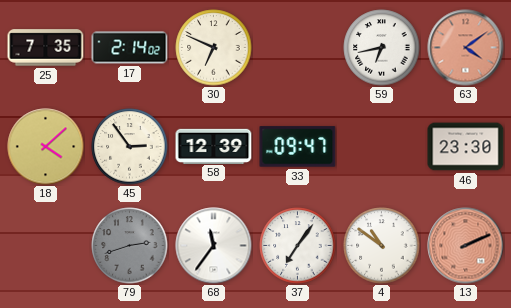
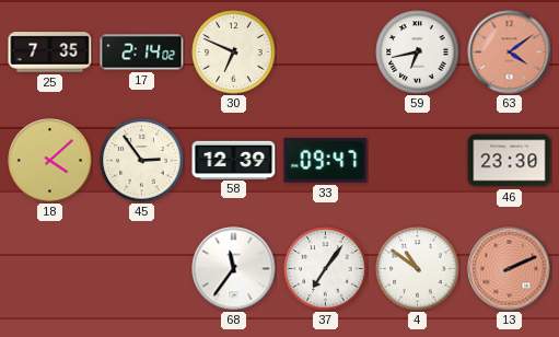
79: 2:42 -> none (130, 246)
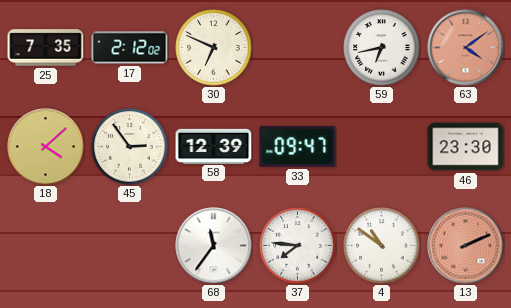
17: 2:14 -> 2:12 (130, 48)
37: 7:06 -> 7:46 (298, 246)
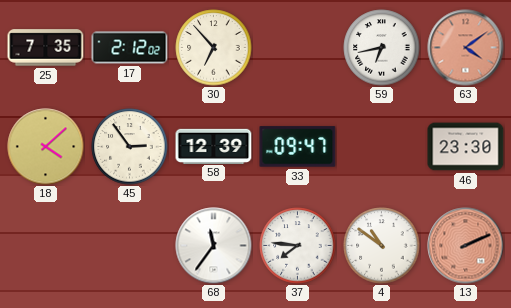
30: 6:49 -> 6:53 (214, 48)
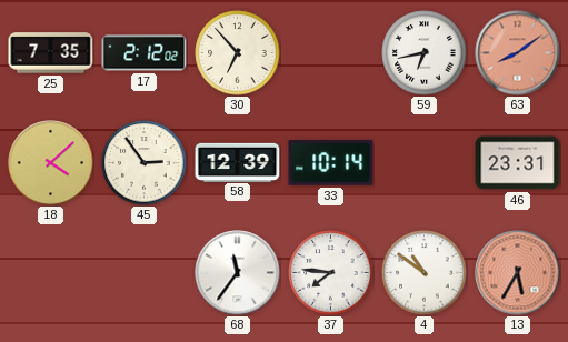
63: 4:09 -> 8:09 (518, 53)
33: 09:47 -> 10:14 (331, 163)
46: 23:30 -> 23:31 (518, 163)
13: 2:11 -> 5:35 (518, 273)
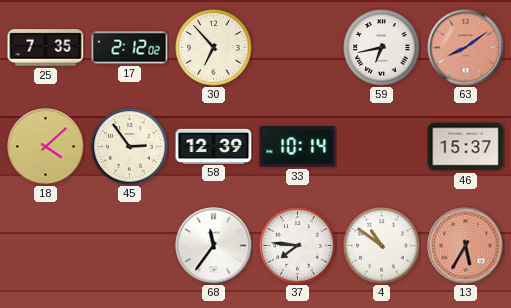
46: 23:31 -> 15:37 (466, 147)
